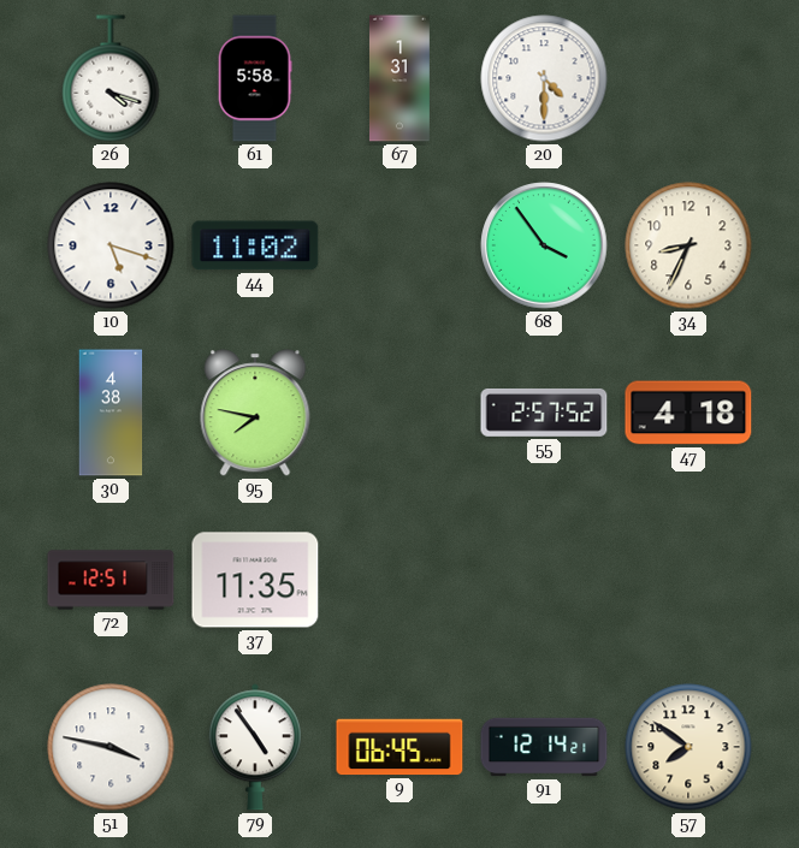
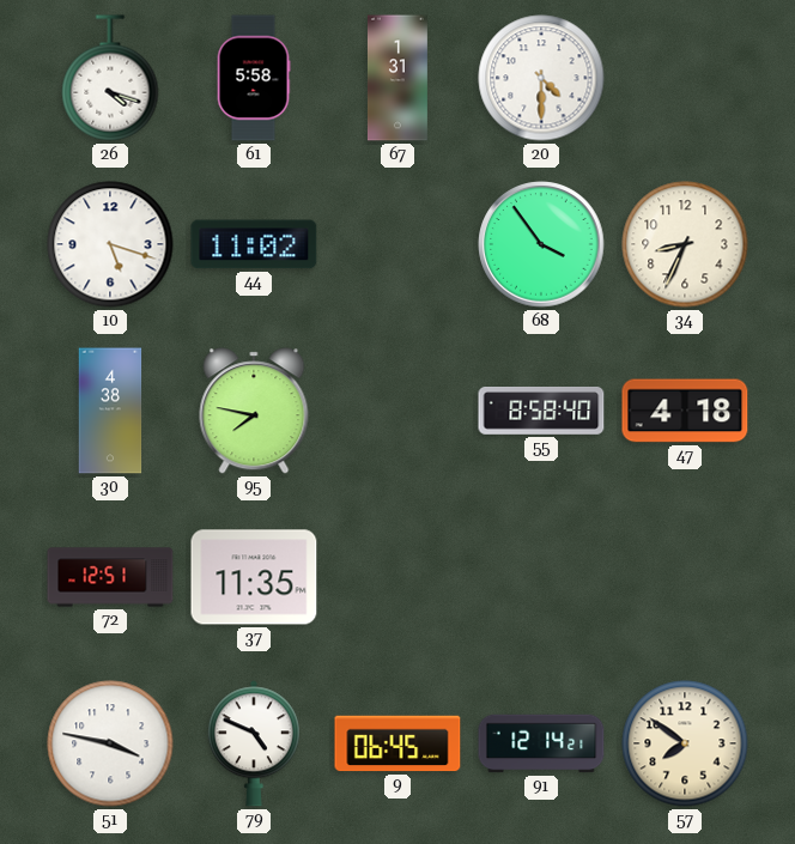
55: 2:57 -> 8:58 (541, 412)
79: 4:54 -> 4:49 (254, 743)
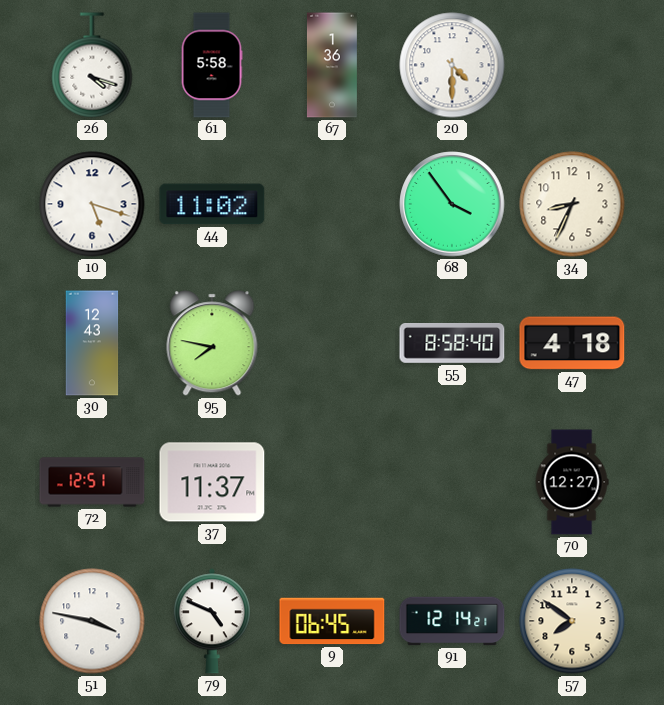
67: 1:31 -> 1:36 (332, 65)
30: 4:38 -> 12:43 (92, 343)
37: 11:35 -> 11:37 (212, 482)
70: none -> 12:27 (572, 482)
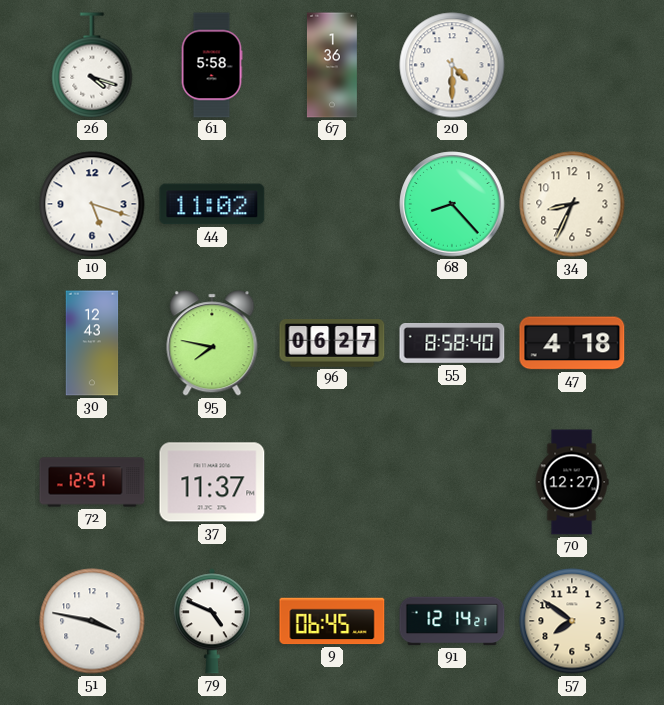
68: 3:54 -> 8:23 (452, 204)
96: none -> 06:27 (332, 343)
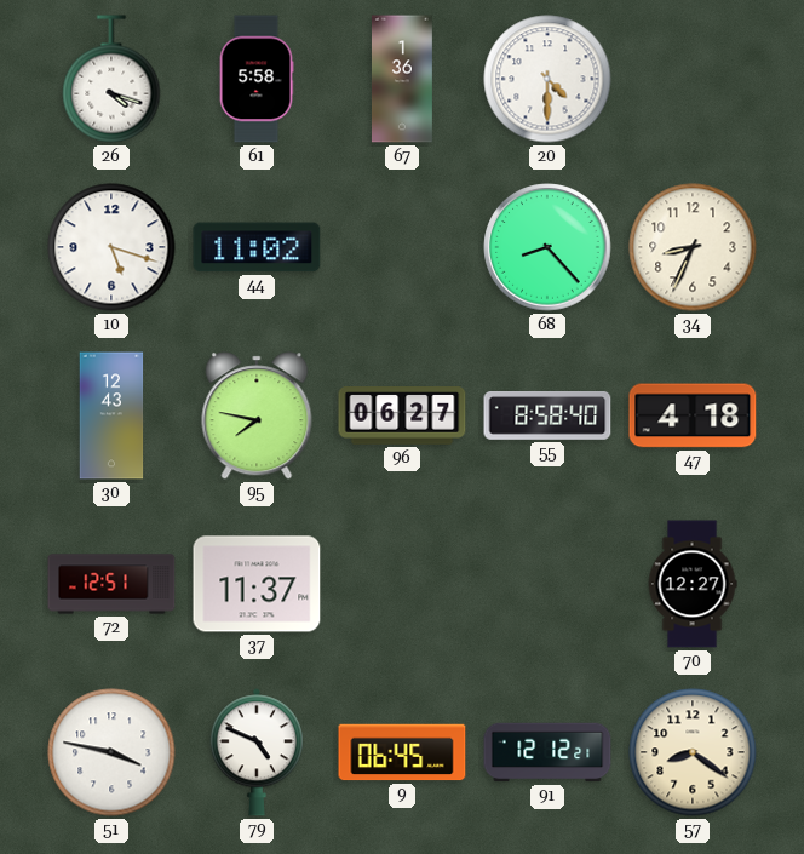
91: 12:14 -> 12:12 (547, 752)
57: 7:51 -> 8:21 (693, 752)
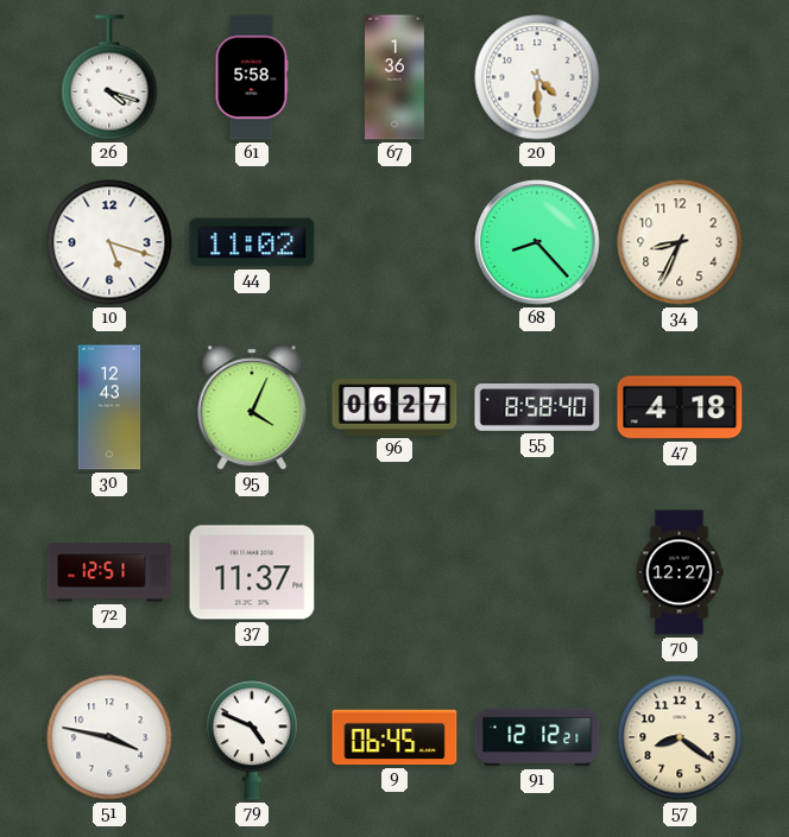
95: 7:47 -> 4:04 (252, 407)
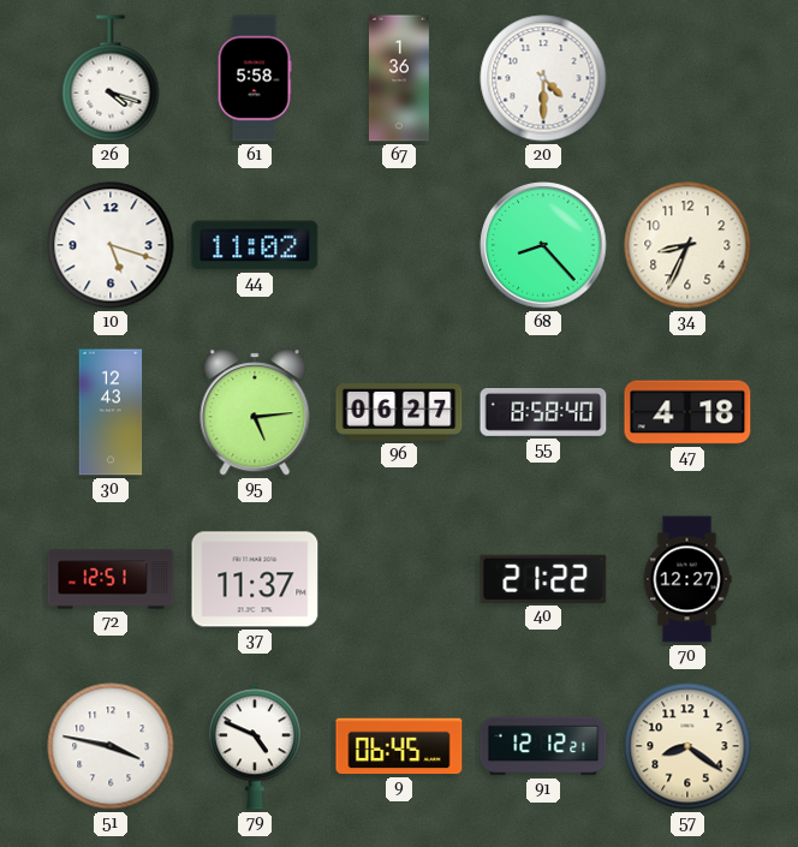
95: 4:04 -> 5:14 (255, 412)
40: none -> 21:22 (543, 579)
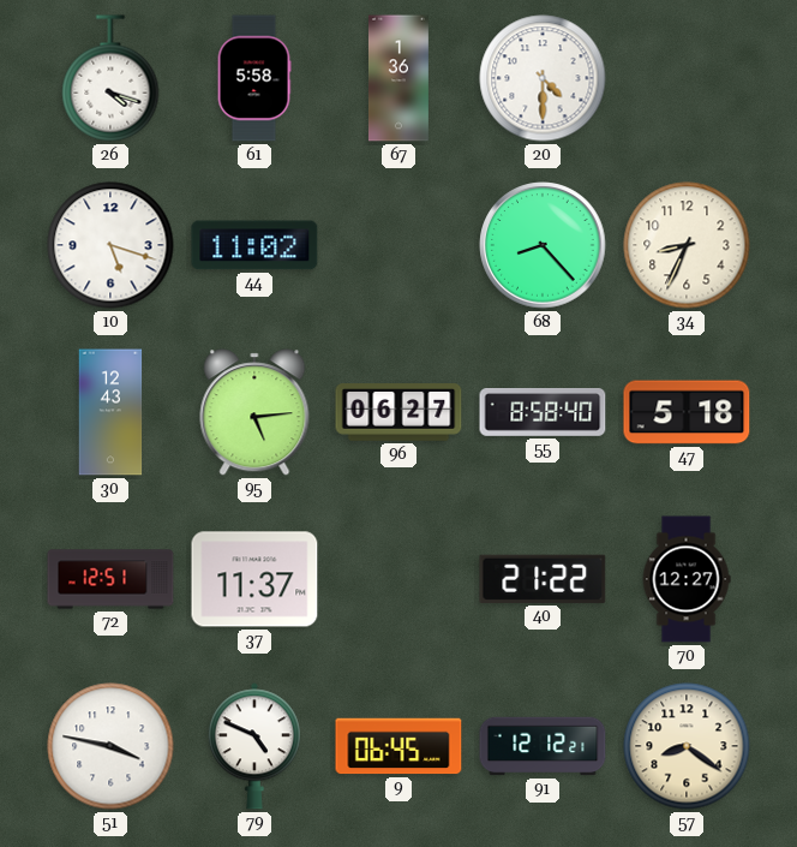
47: 4:18 -> 5:18 (687, 412)
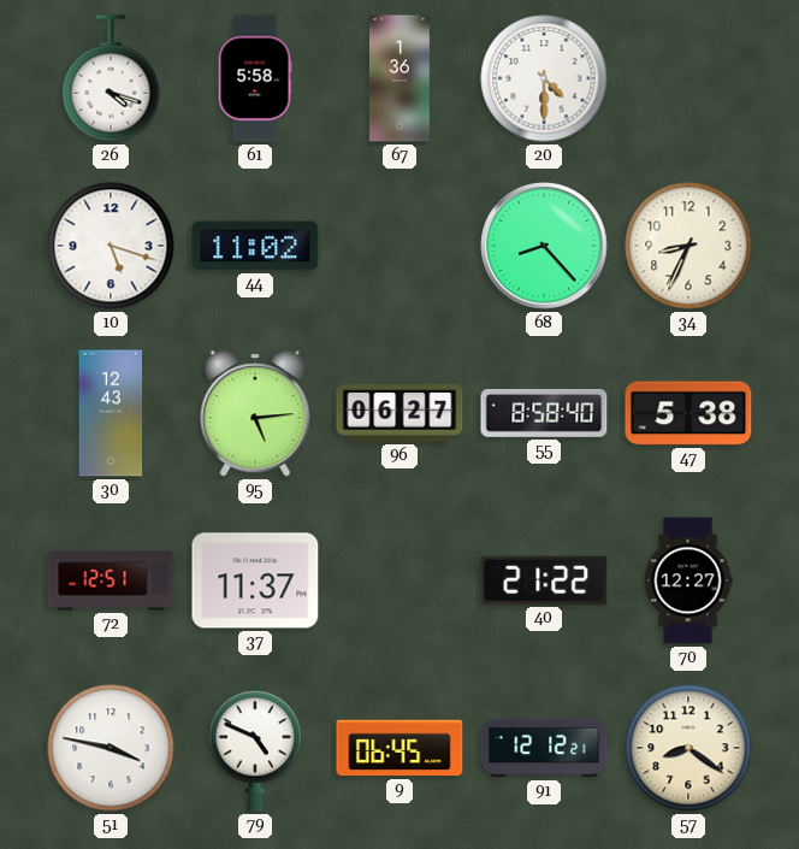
47: 5:18 -> 5:38 (688, 413)
